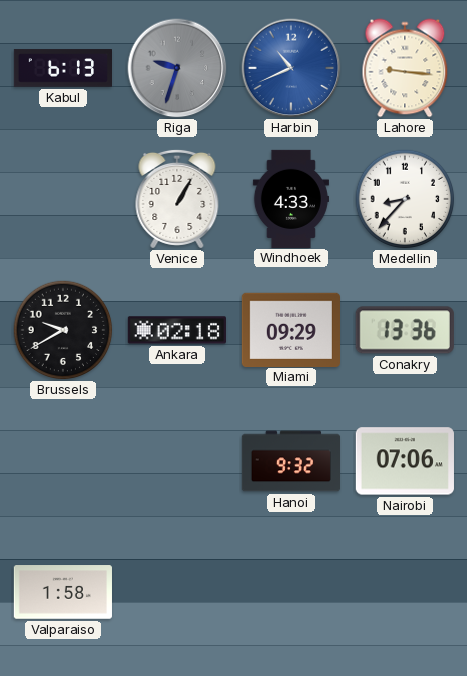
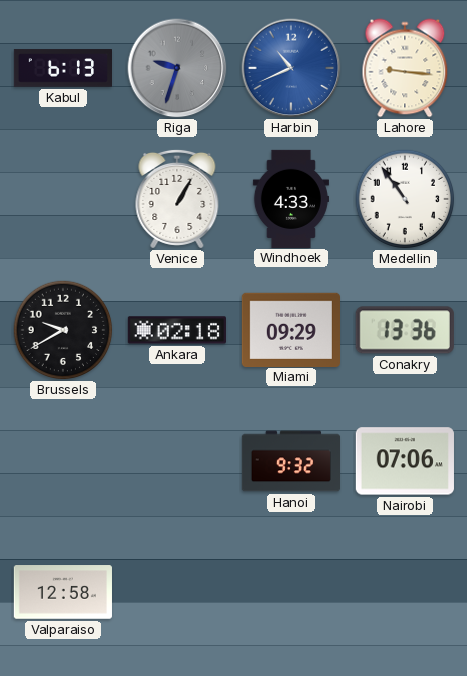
Medellin: 8:37 -> 10:54 (405, 199)
Valparaiso: 1:58 -> 12:58 (63, 592)
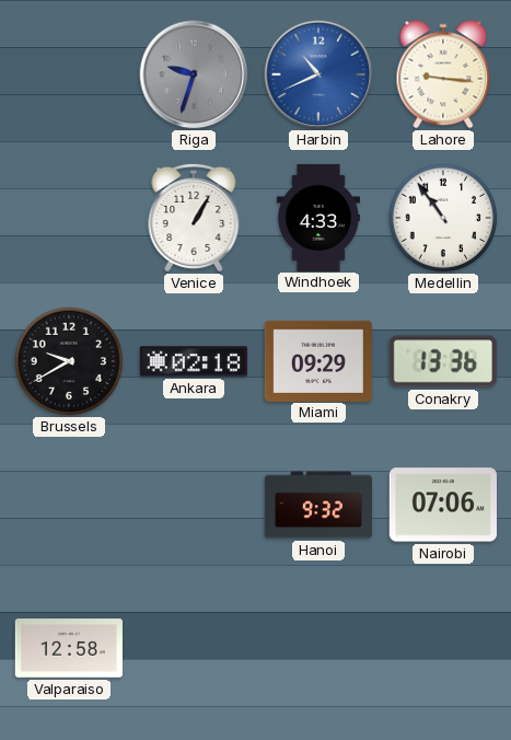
Kabul: 6:13 -> none (62, 68)
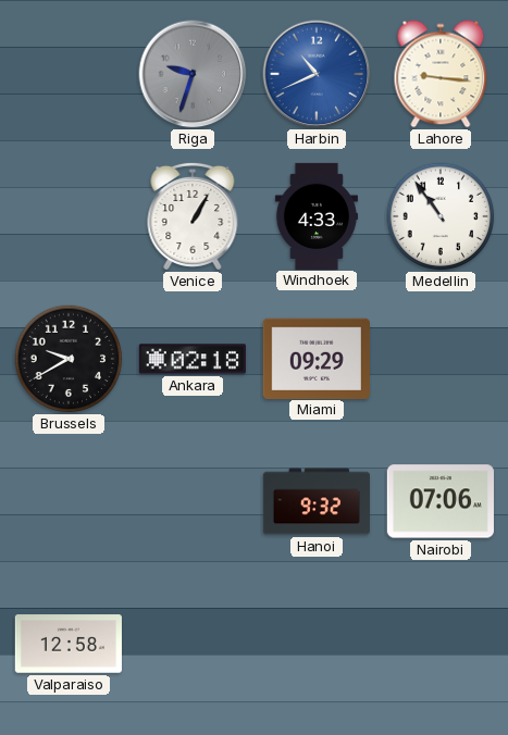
Conakry: 13:36 -> none (443, 361)
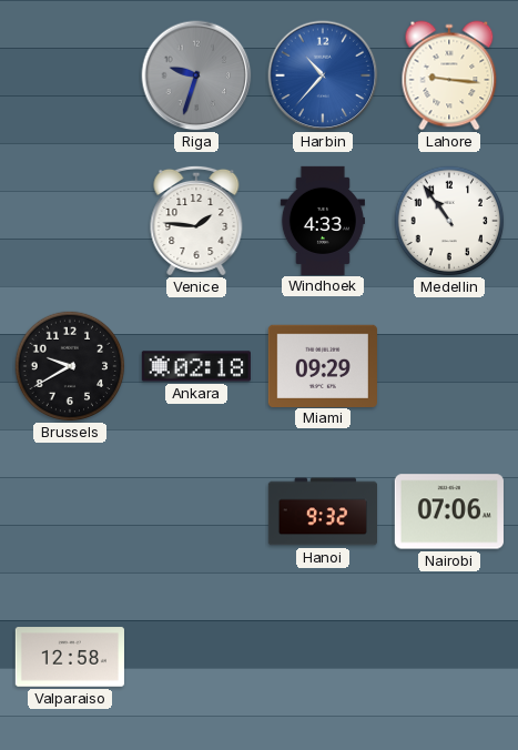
Harbin: 10:41 -> 10:37 (323, 75)
Venice: 1:05 -> 1:46 (196, 221)
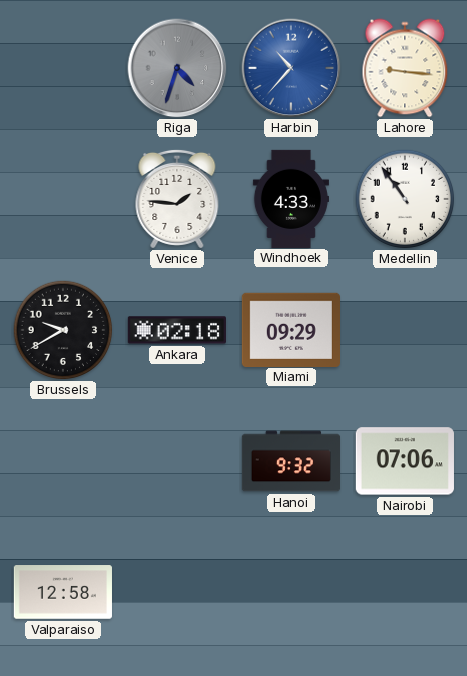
Riga: 9:33 -> 4:33 (177, 68)
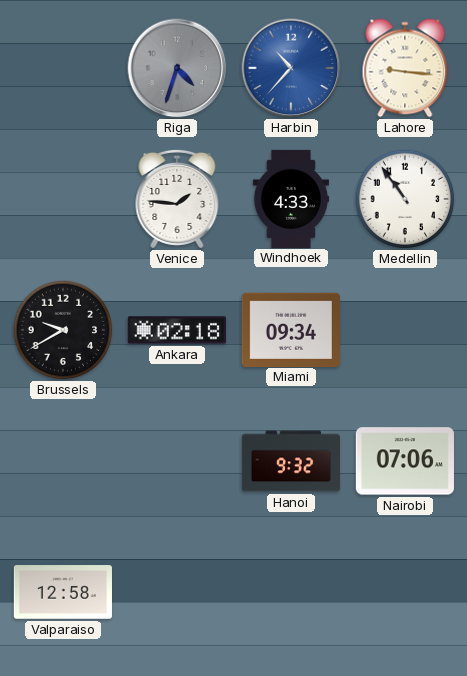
Miami: 09:29 -> 09:34 (291, 329)
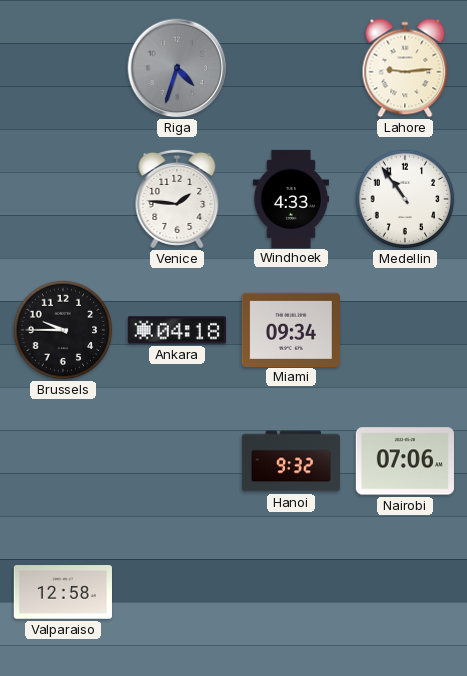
Harbin: 10:37 -> none (291, 68)
Lahore: 9:16 -> 9:14 (405, 68)
Brussels: 9:40 -> 9:45 (63, 330)
Ankara: 02:18 -> 04:18 (177, 330)
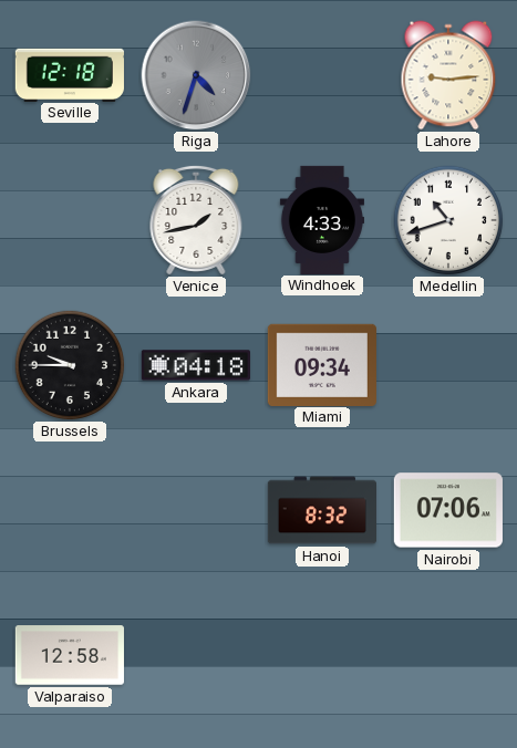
Seville: none -> 12:18 (70, 74)
Venice: 1:46 -> 1:43 (196, 220)
Medellin: 10:54 -> 10:42 (448, 220)
Hanoi: 9:32 -> 8:32 (321, 510)
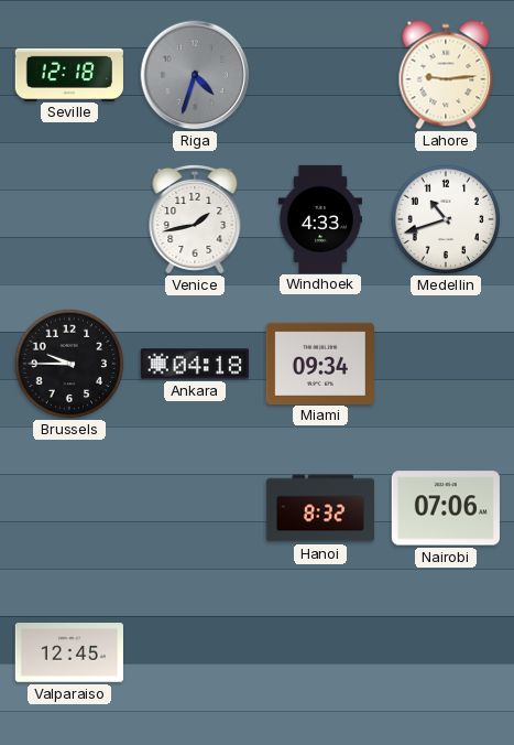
Valparaiso: 12:58 -> 12:45 (69, 652)
